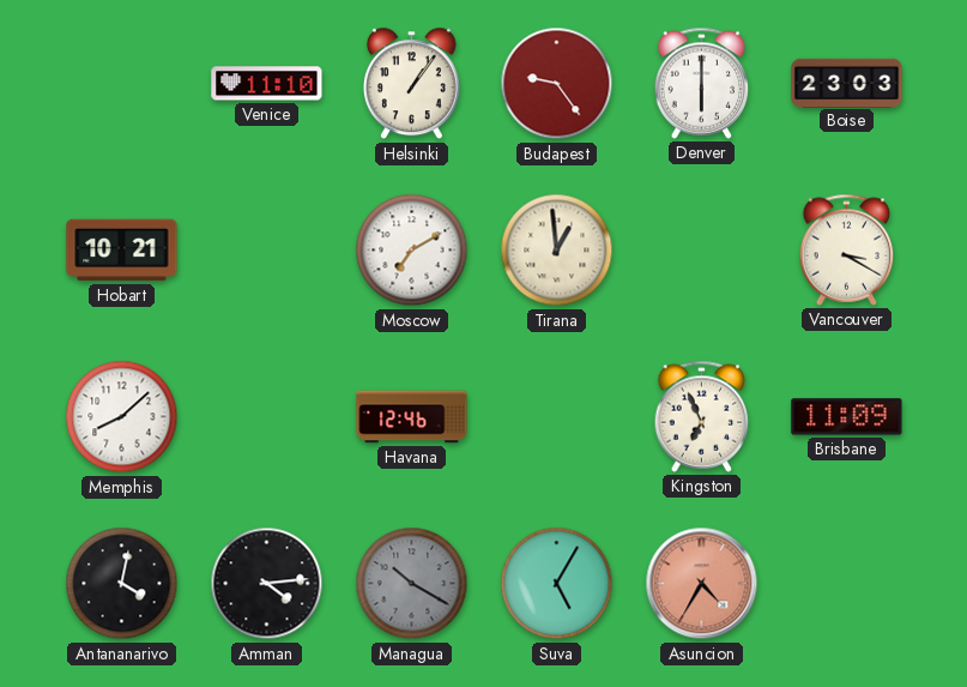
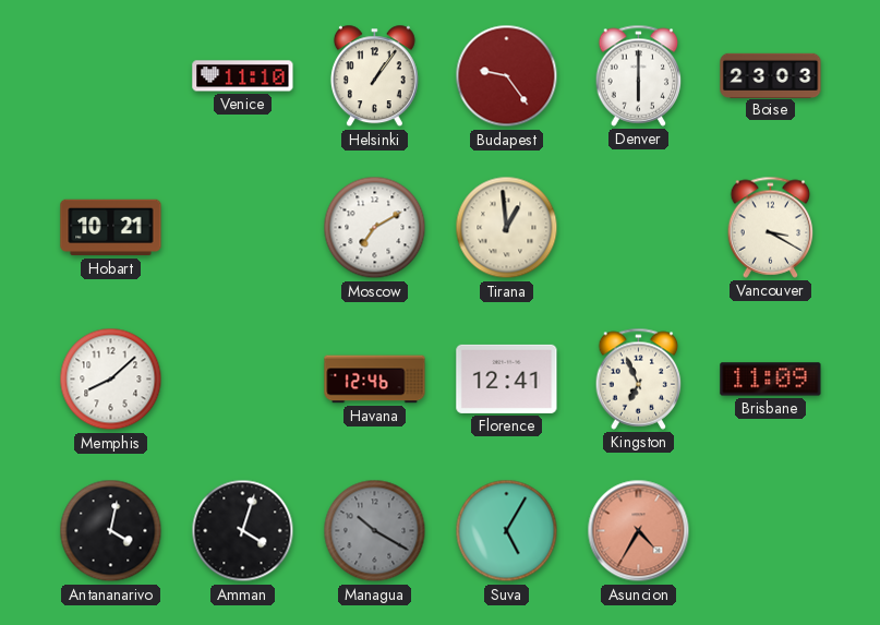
Florence: none -> 12:41 (507, 378)
Amman: 4:14 -> 4:03 (243, 531)
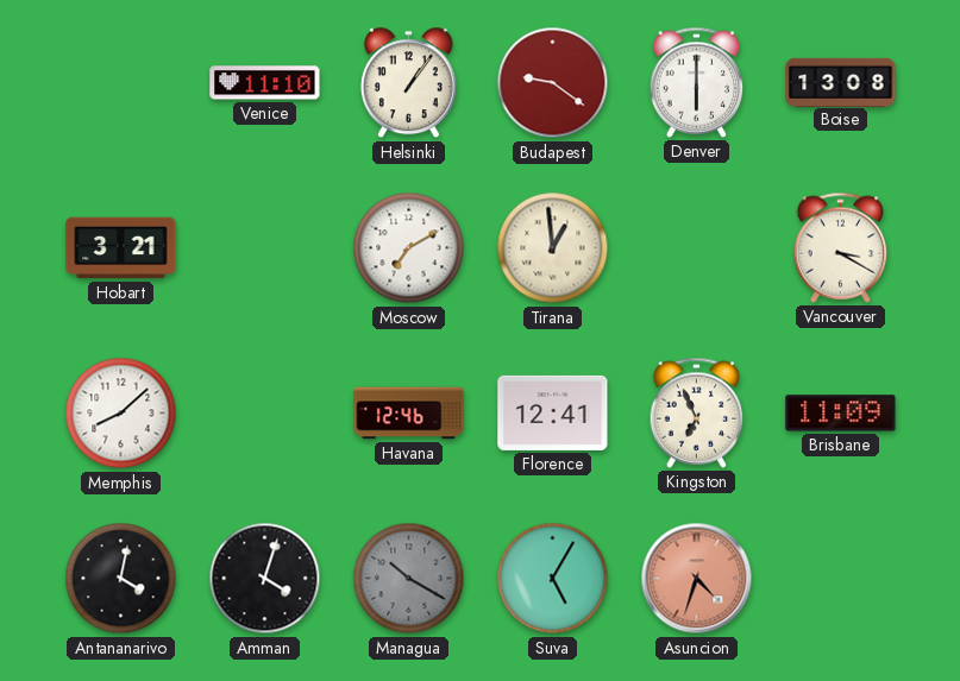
Budapest: 9:24 -> 9:21 (553, 83)
Boise: 23:03 -> 13:08 (841, 82)
Hobart: 10:21 -> 3:21 (121, 248)
Asuncion: 4:35 -> 4:33 (697, 579)
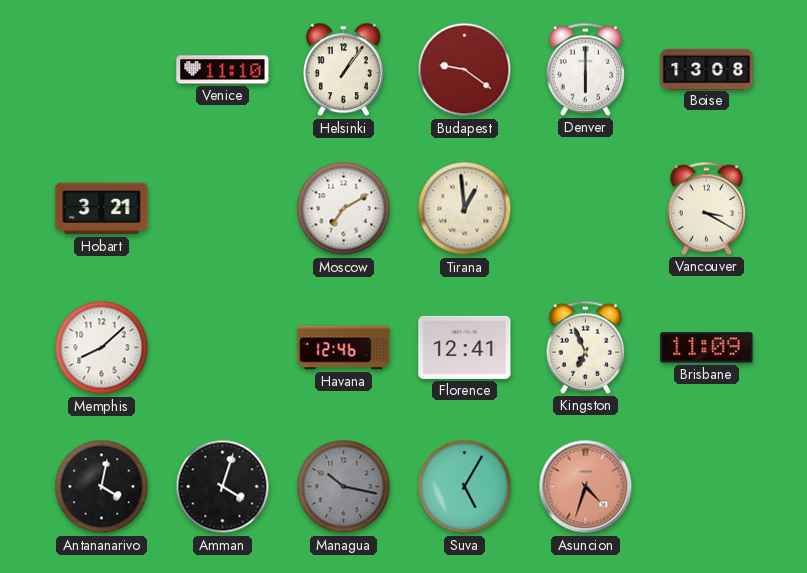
Managua: 10:20 -> 10:17 (344, 487)
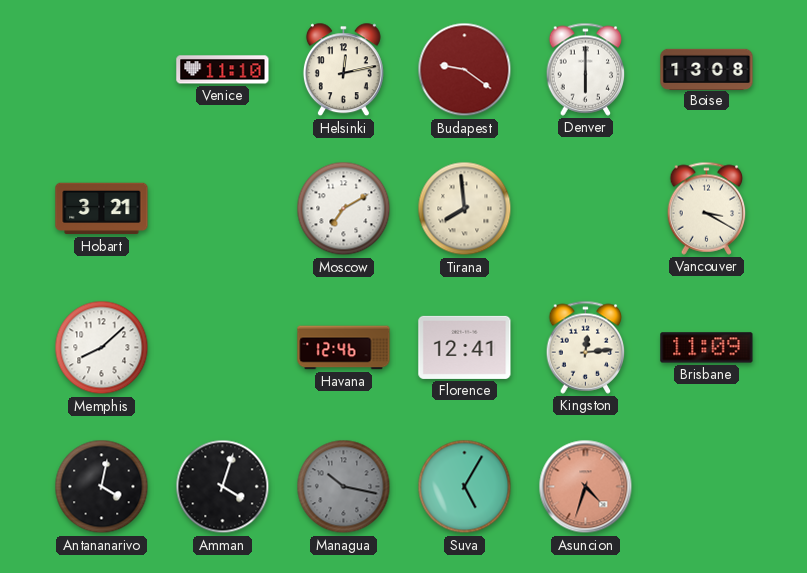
Helsinki: 1:06 -> 12:13 (343, 70)
Tirana: 12:59 -> 7:59 (465, 209)
Kingston: 6:56 -> 12:14 (586, 347)
